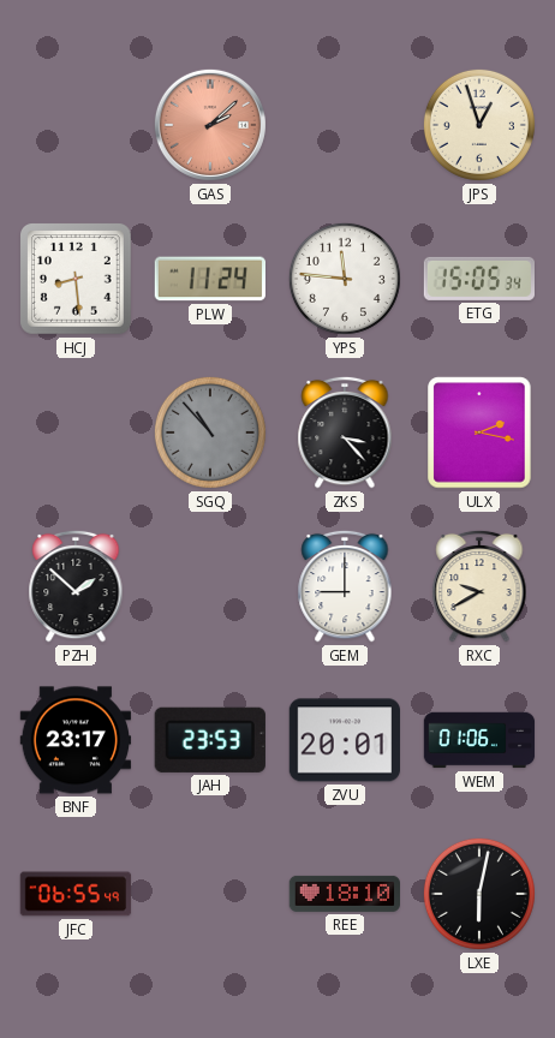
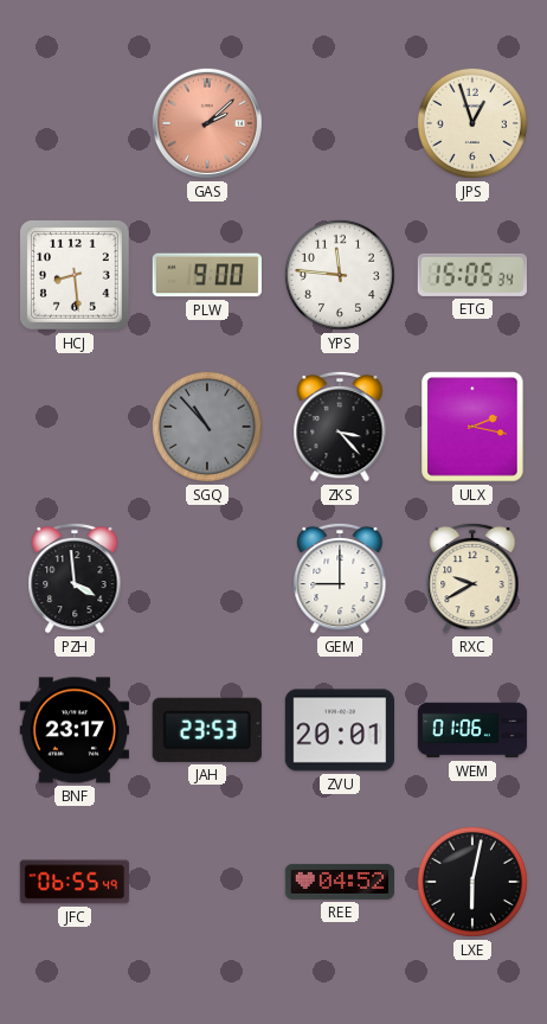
PLW: 11:24 -> 9:00 (206, 275)
PZH: 1:52 -> 3:59 (75, 578)
REE: 18:10 -> 04:52 (339, 882)
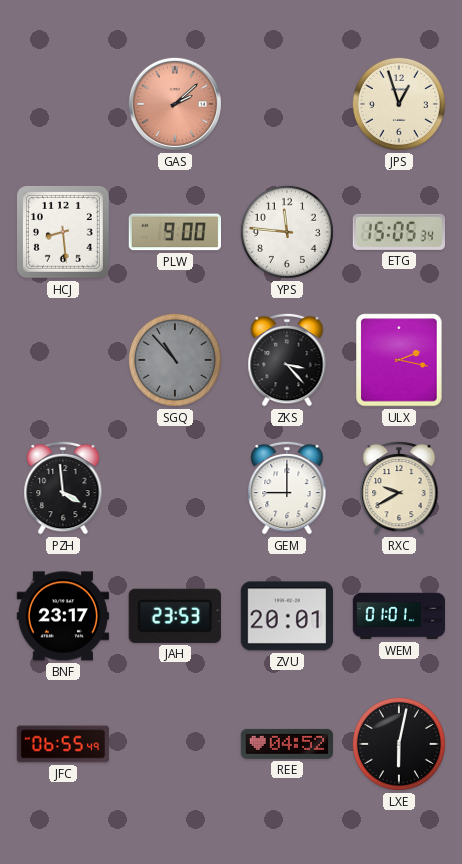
WEM: 01:06 -> 01:01 (399, 616)
